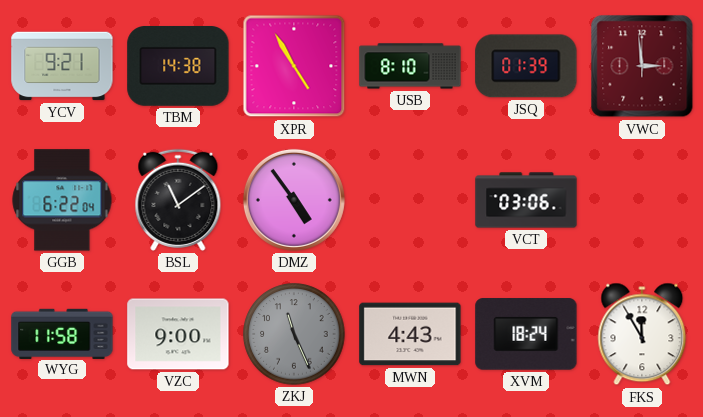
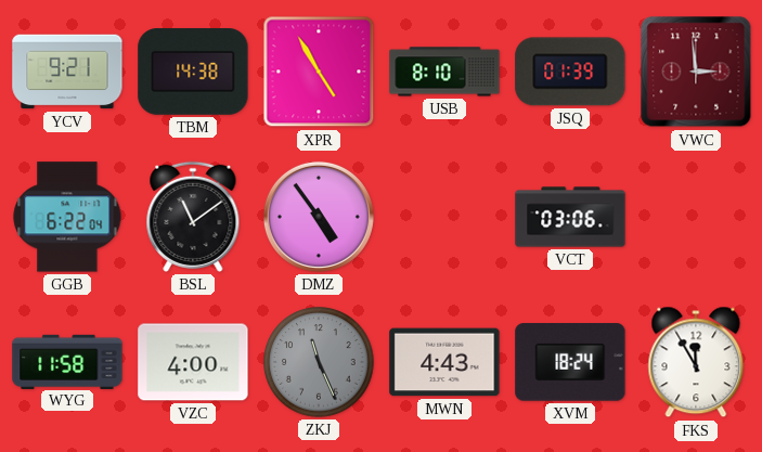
VZC: 9:00 -> 4:00 (193, 362)
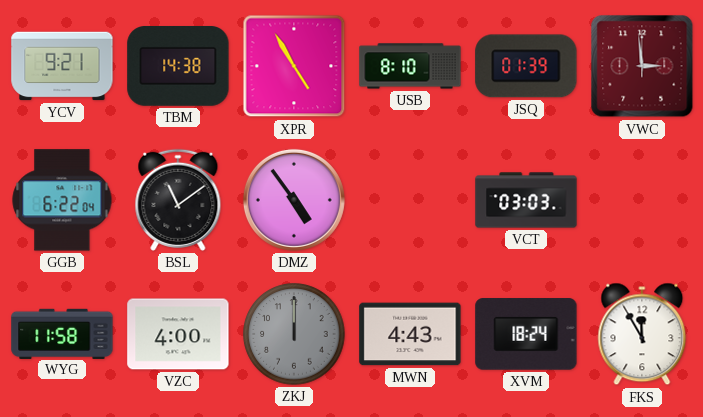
VCT: 03:06 -> 03:03 (526, 200)
ZKJ: 11:26 -> 12:00 (294, 334)
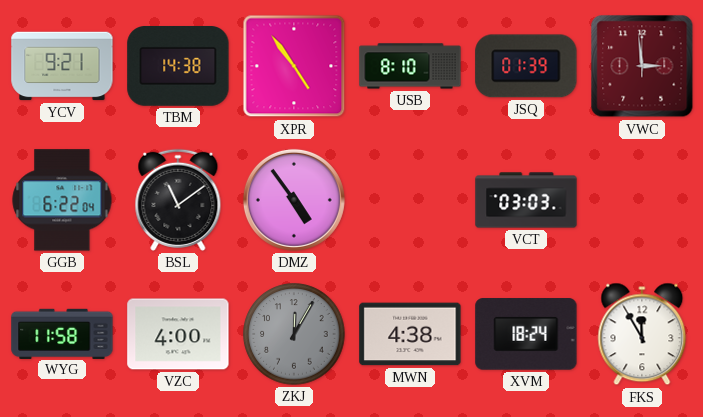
XPR: 4:55 -> 4:54 (294, 66)
ZKJ: 12:00 -> 12:05 (294, 334)
MWN: 4:43 -> 4:38 (410, 334)
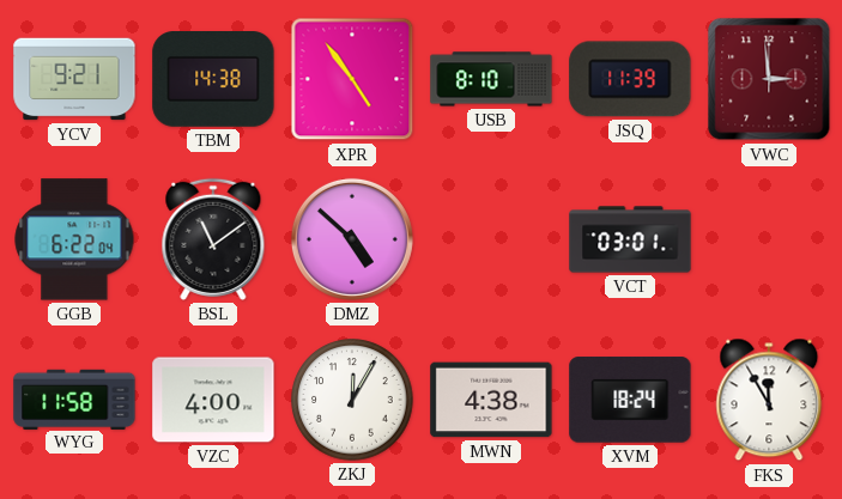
JSQ: 01:39 -> 11:39 (630, 79)
DMZ: 4:54 -> 4:52 (352, 239)
VCT: 03:03 -> 03:01 (630, 239)
ZKJ dial: grey -> white (352, 400)
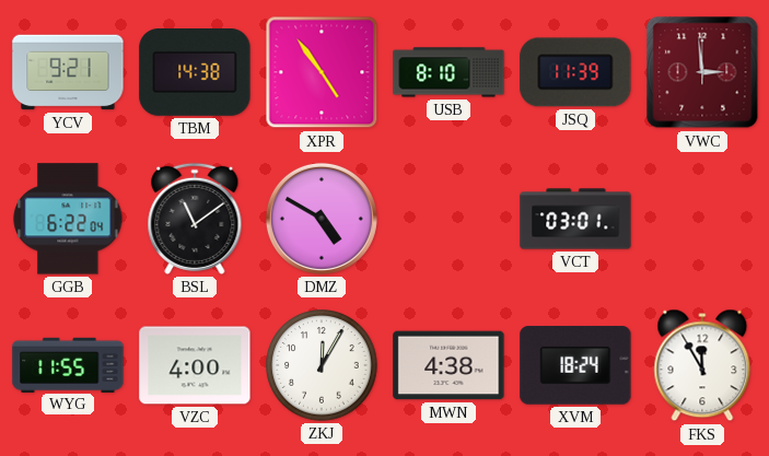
DMZ: 4:52 -> 4:50 (322, 219)
WYG: 11:58 -> 11:55 (68, 364)
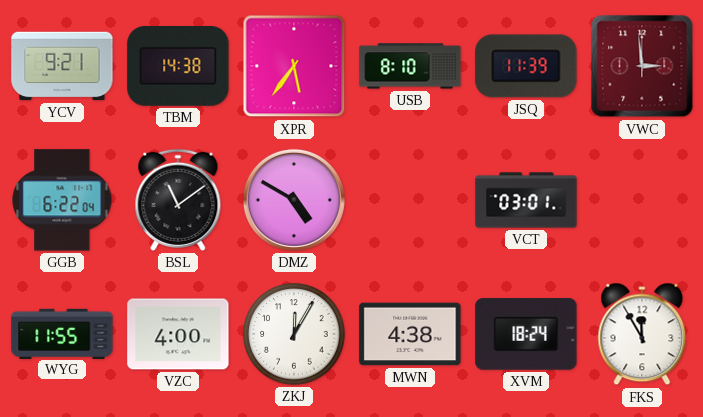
XPR: 4:54 -> 5:36 (294, 66)
